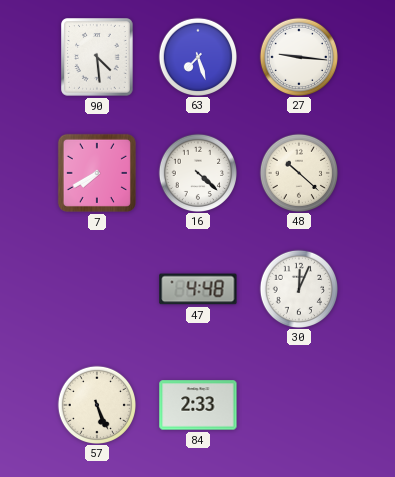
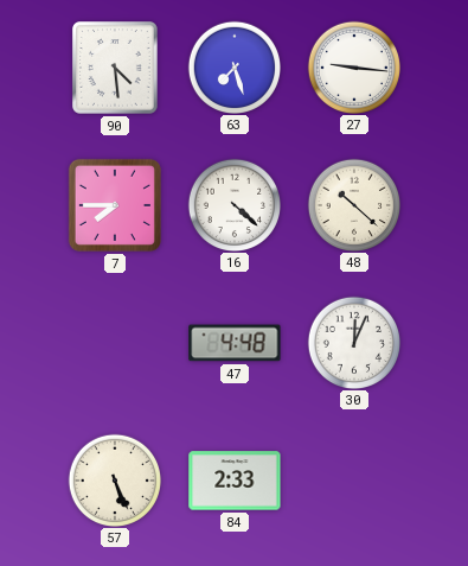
7: 7:40 -> 7:45 (115, 205)
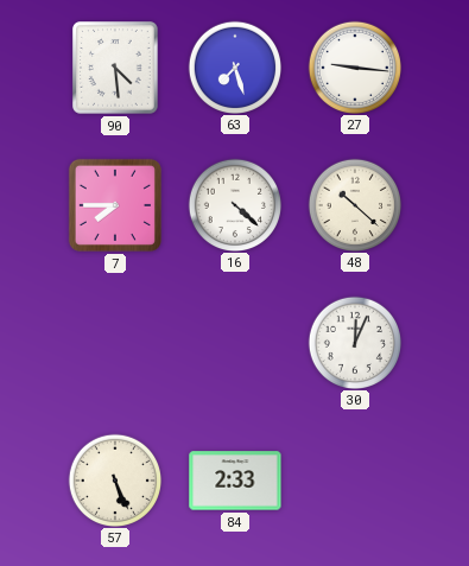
47: 4:48 -> none (235, 343)
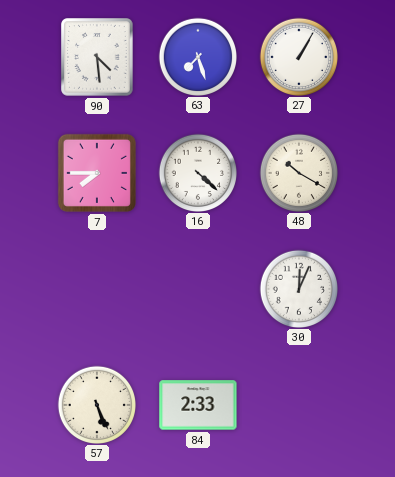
27: 9:16 -> 1:05 (298, 56)
48: 10:22 -> 10:20 (298, 172)
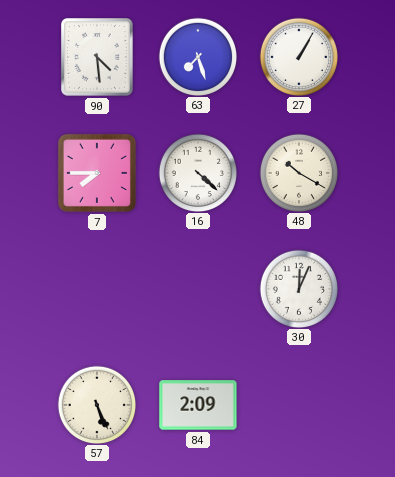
84: 2:33 -> 2:09 (198, 405)
